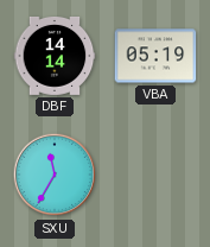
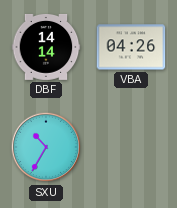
VBA: 05:19 -> 04:26 (131, 47)
SXU: 11:35 -> 10:35 (46, 147)
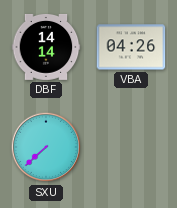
SXU: 10:35 -> 7:38 (46, 147)
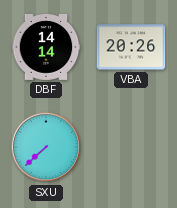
VBA: 04:26 -> 20:26 (131, 47)
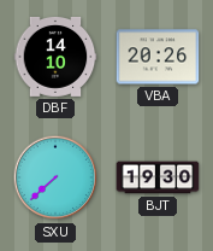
DBF: 14:14 -> 14:10 (55, 57)
BJT: none -> 19:30 (158, 177)
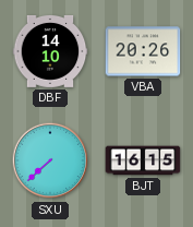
BJT: 19:30 -> 16:15 (143, 160)
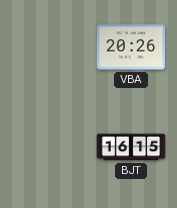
DBF: 14:10 -> none (50, 51)
SXU: 7:38 -> none (50, 160)
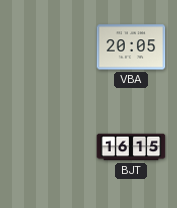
VBA: 20:26 -> 20:05 (131, 47)
